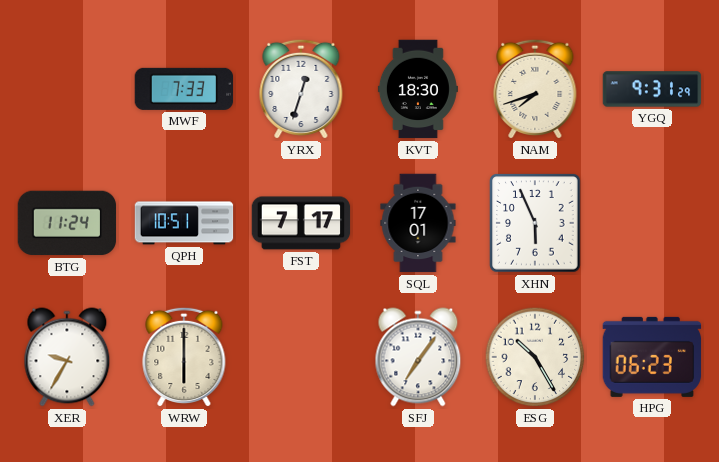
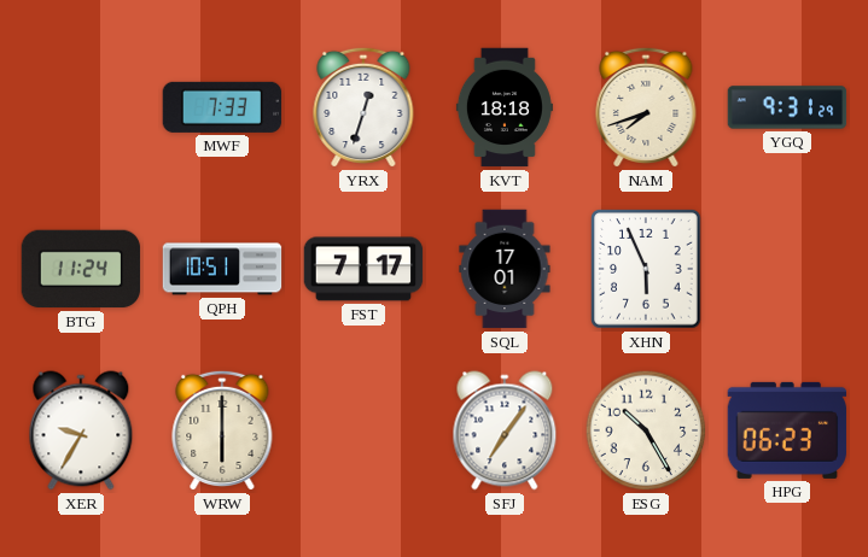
KVT: 18:30 -> 18:18 (505, 107)
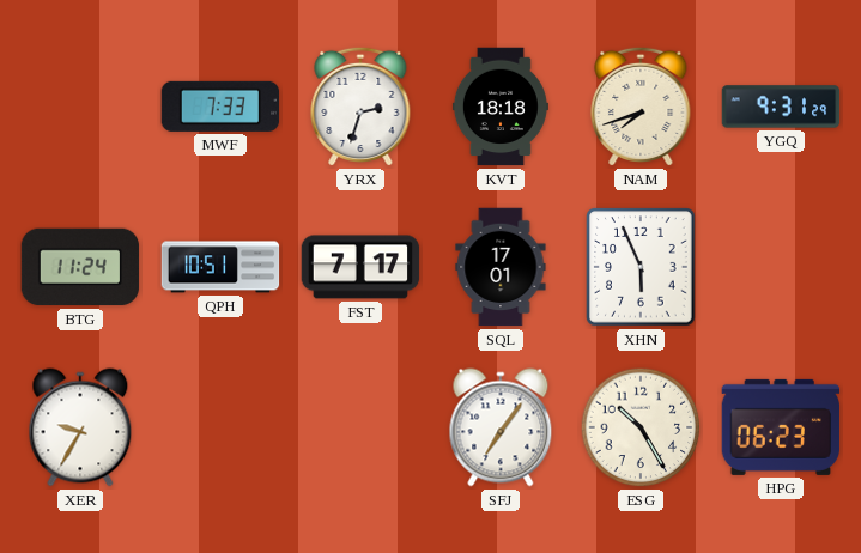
YRX: 12:33 -> 2:33 (360, 107)
WRW: 6:00 -> none (222, 430)
